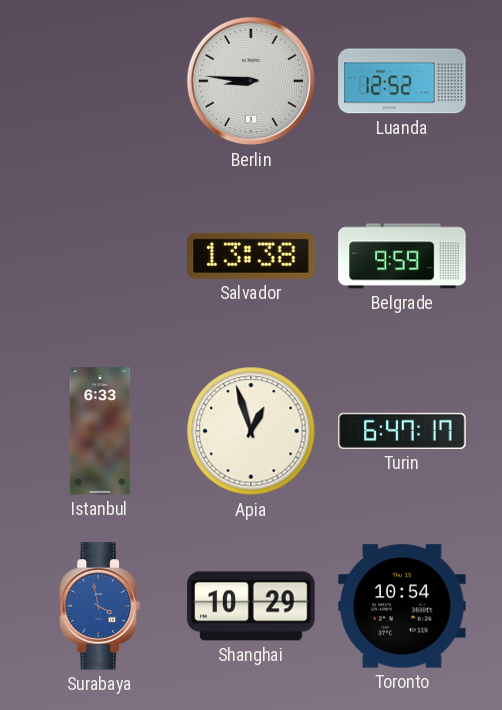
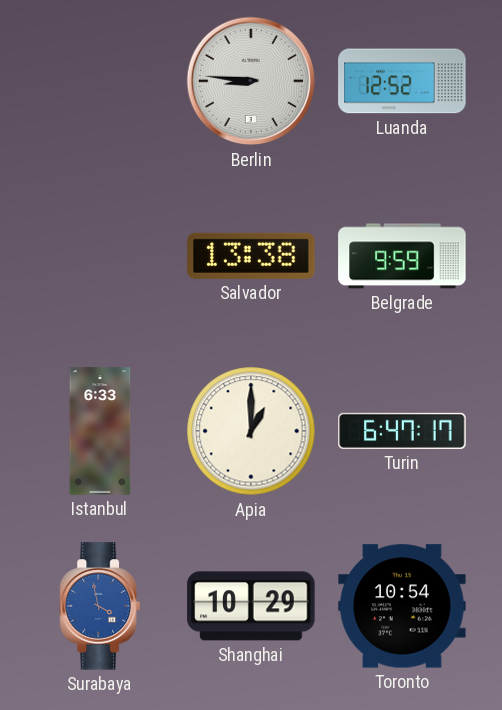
Apia: 12:57 -> 1:00 (251, 431)
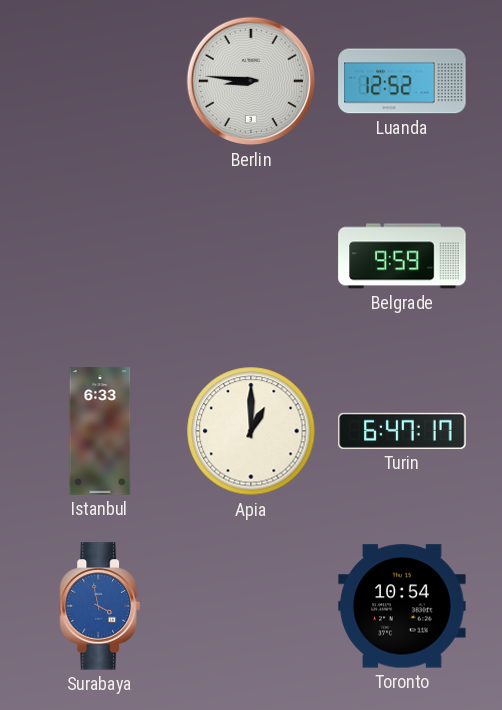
Salvador: 13:38 -> none (251, 256)
Shanghai: 10:29 -> none (251, 606)
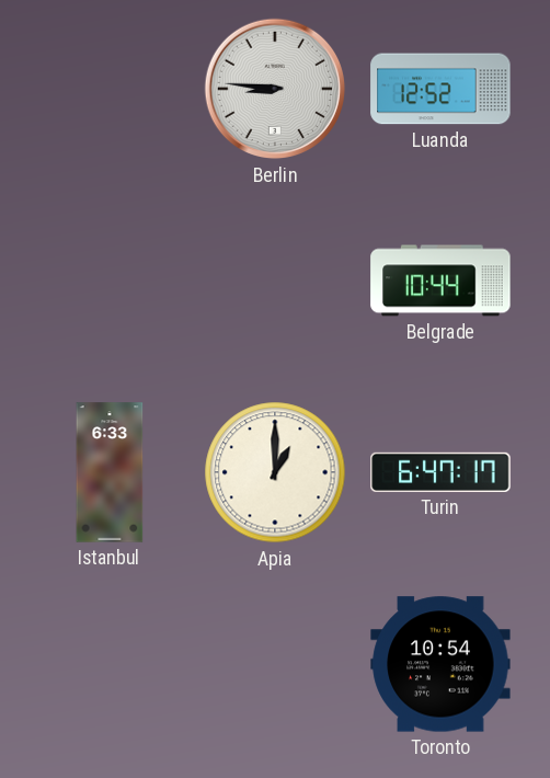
Belgrade: 9:59 -> 10:44 (440, 281)
Surabaya: 3:58 -> none (100, 606)
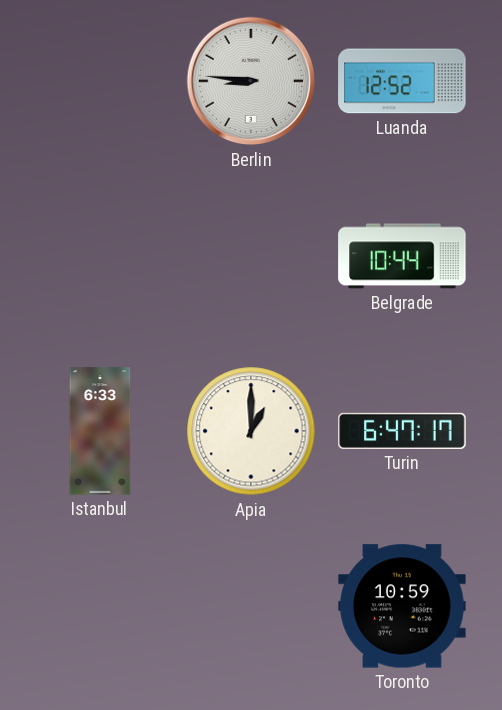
Toronto: 10:54 -> 10:59 (402, 606)
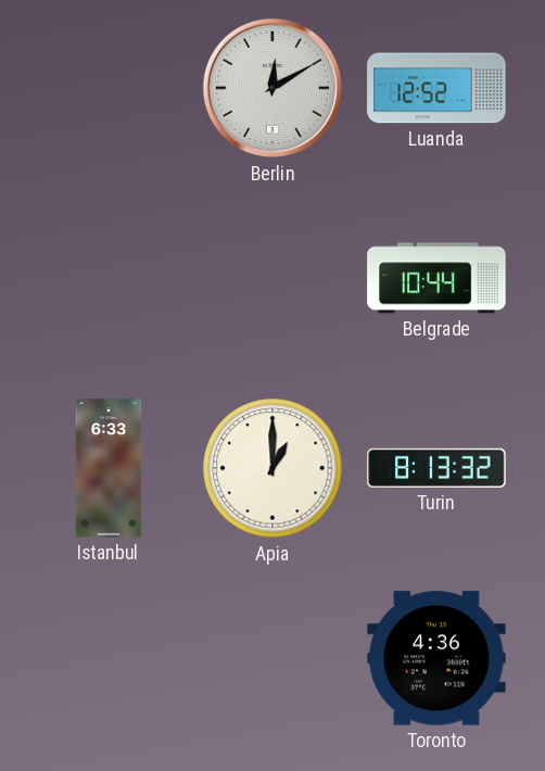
Berlin: 8:46 -> 12:10 (272, 88)
Turin: 6:47 -> 8:13 (436, 468)
Toronto: 10:59 -> 4:36 (436, 658)
